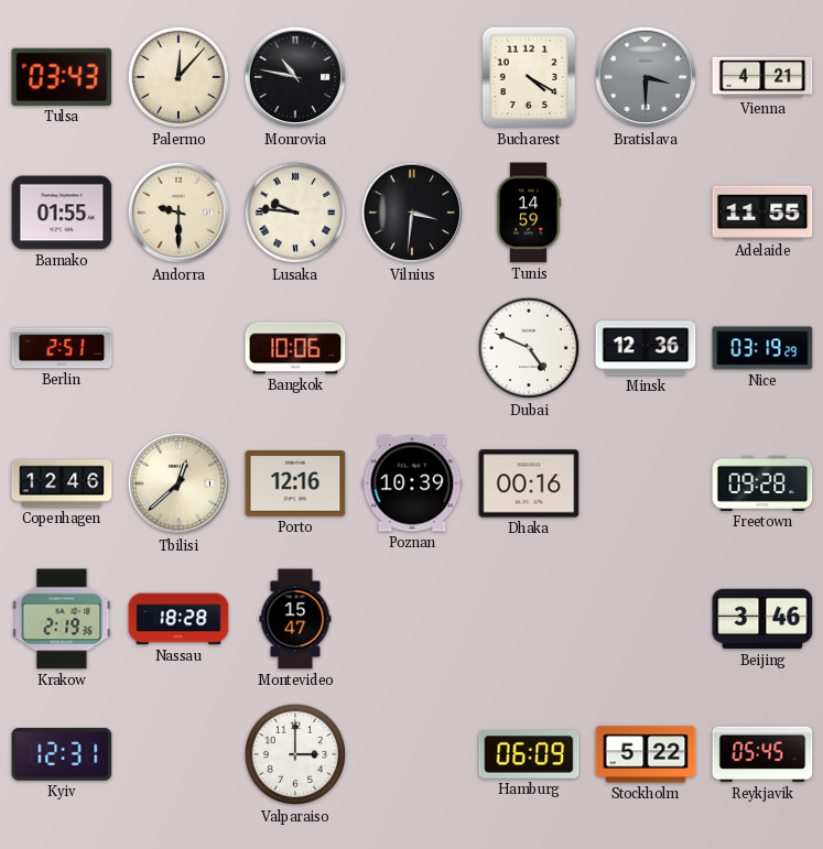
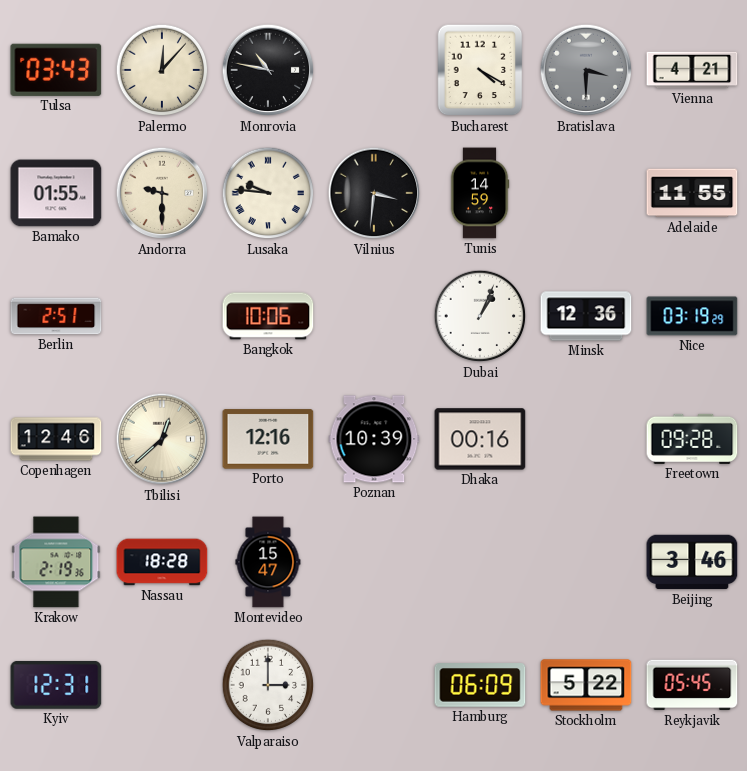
Dubai: 4:49 -> 1:04 (480, 316)
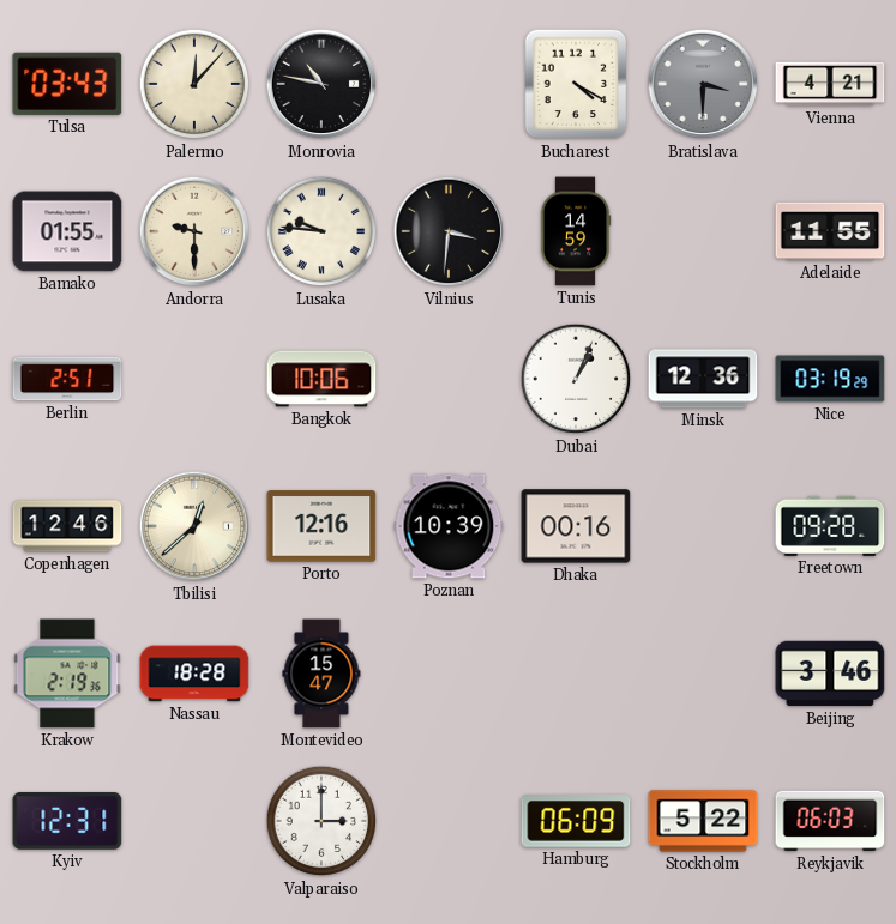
Reykjavik: 05:45 -> 06:03 (830, 821)
